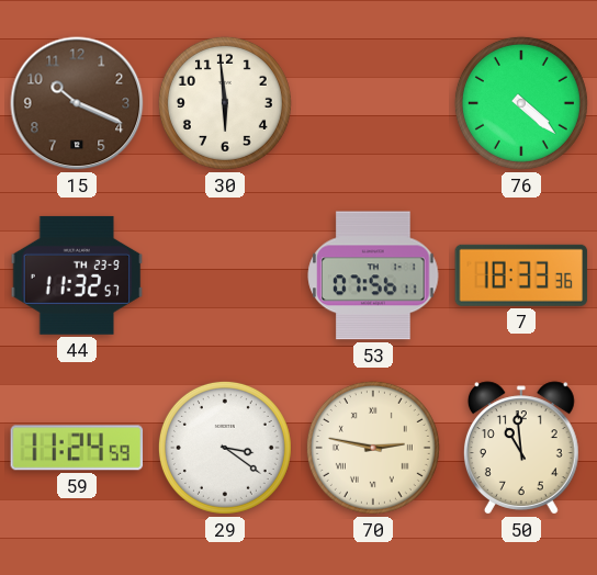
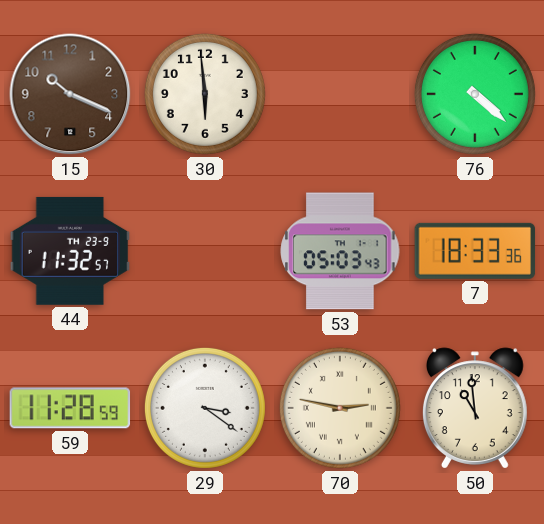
53: 07:56 -> 05:03 (340, 251)
59: 11:24 -> 11:28 (70, 408)
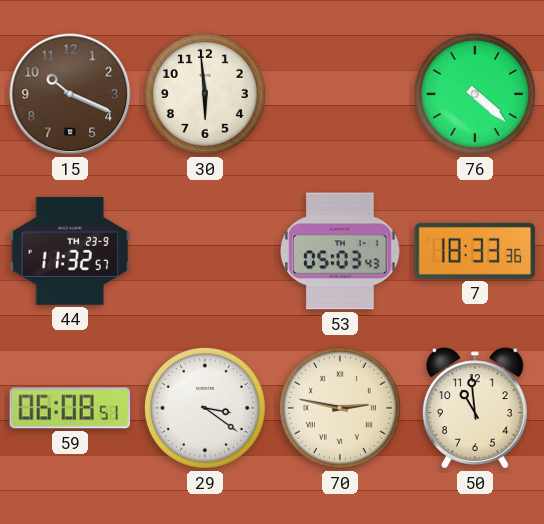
59: 11:28 -> 06:08 (70, 408)
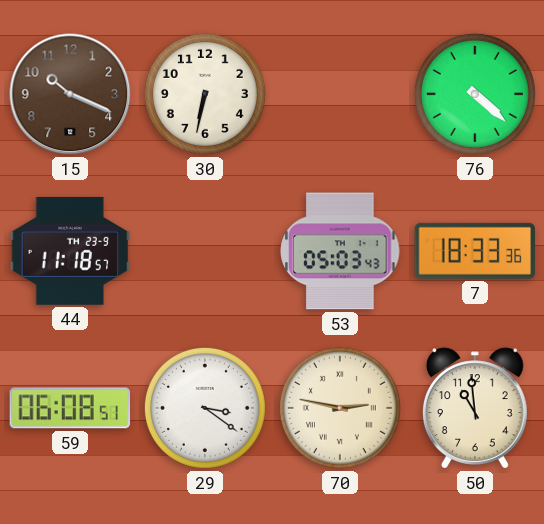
30: 5:59 -> 6:32 (205, 94)
44: 11:32 -> 11:18 (70, 251)
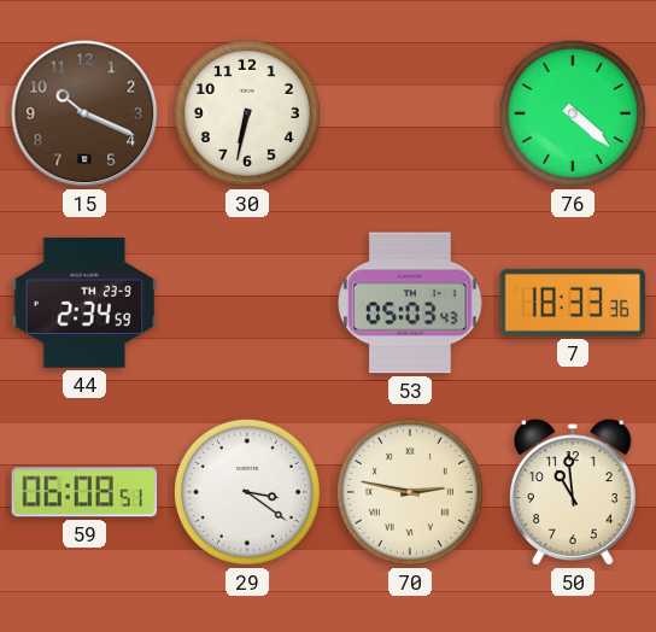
44: 11:18 -> 2:34 (84, 303)
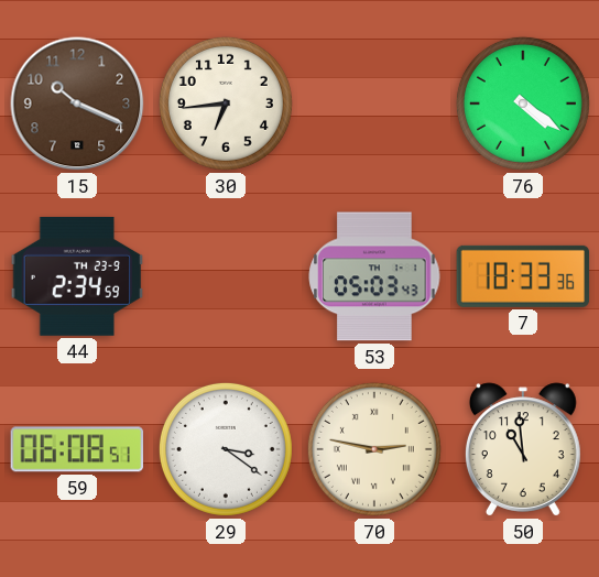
30: 6:32 -> 6:44 (226, 104)
76: 4:22 -> 4:21 (523, 104)
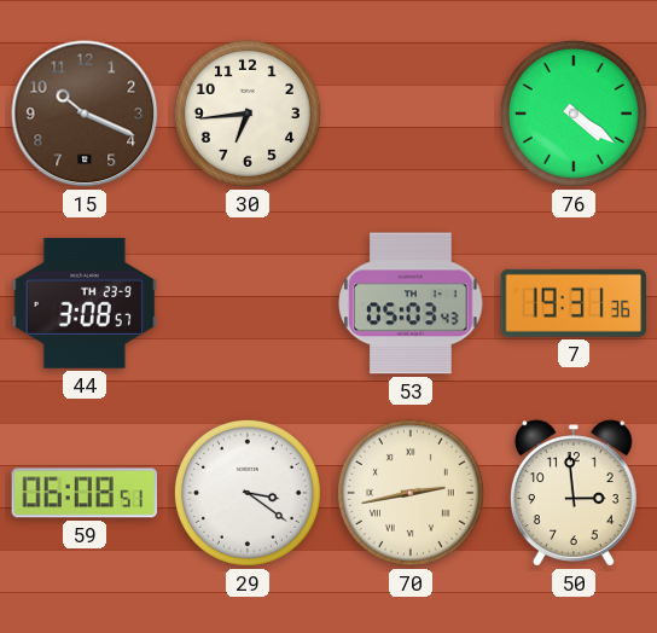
44: 2:34 -> 3:08 (85, 303)
7: 18:33 -> 19:31 (574, 303)
70: 2:47 -> 2:43 (411, 493)
50: 10:59 -> 2:59 (574, 493)
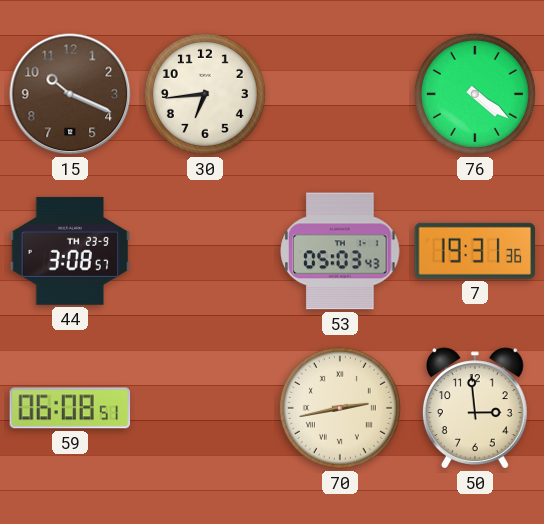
29: 3:21 -> none (248, 493)
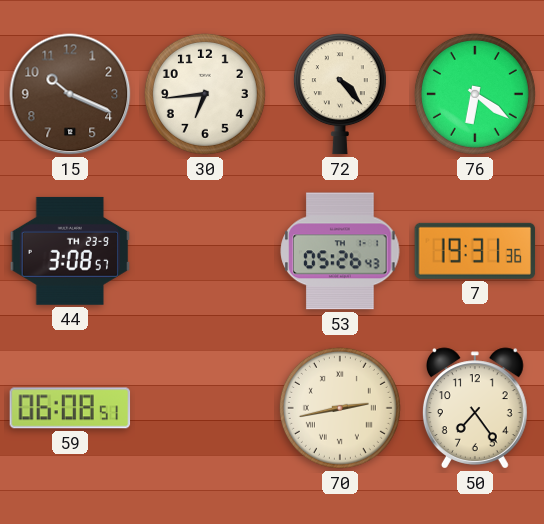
72: none -> 4:23 (340, 94)
76: 4:21 -> 6:21 (475, 94)
53: 05:03 -> 05:26 (340, 251)
50: 2:59 -> 7:24 (475, 408)
